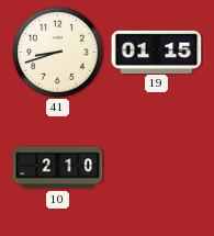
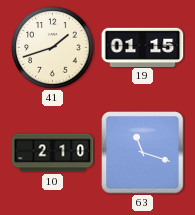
41: 8:42 -> 1:42 (53, 48)
63: none -> 11:18 (143, 153)
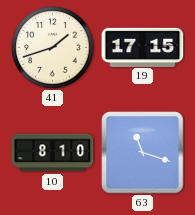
19: 01:15 -> 17:15 (143, 47)
10: 2:10 -> 8:10 (53, 153)
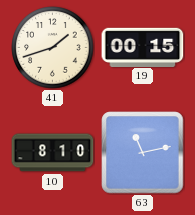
19: 17:15 -> 00:15 (143, 47)
63: 11:18 -> 11:13 (143, 153)
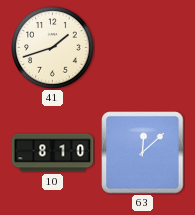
19: 00:15 -> none (143, 47)
63: 11:13 -> 12:08 (143, 153)
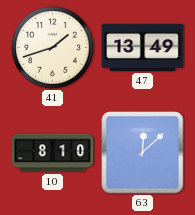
47: none -> 13:49 (143, 47)
